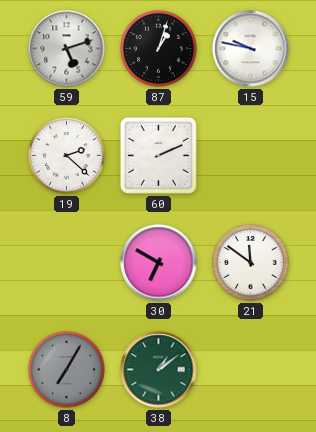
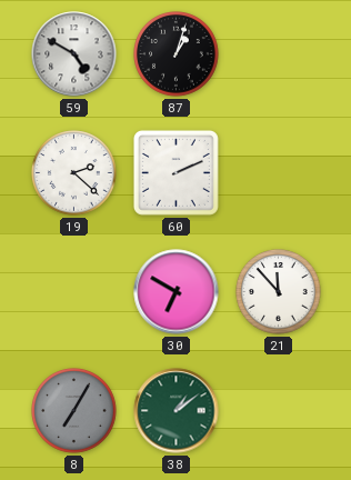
59: 5:12 -> 4:50 (74, 54)
15: 9:47 -> none (251, 49)
21: 11:51 -> 11:53 (279, 292)
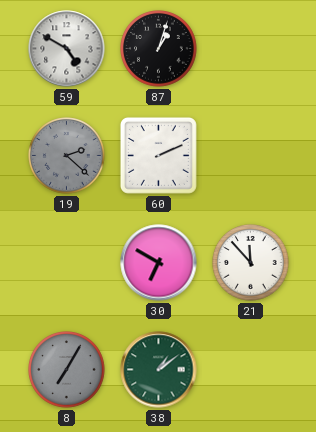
19 dial: white -> grey (67, 156)
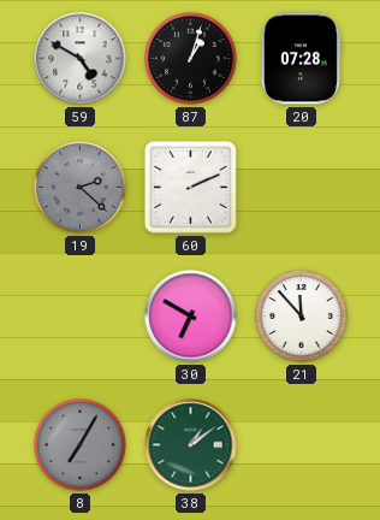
20: none -> 07:28 (301, 59)
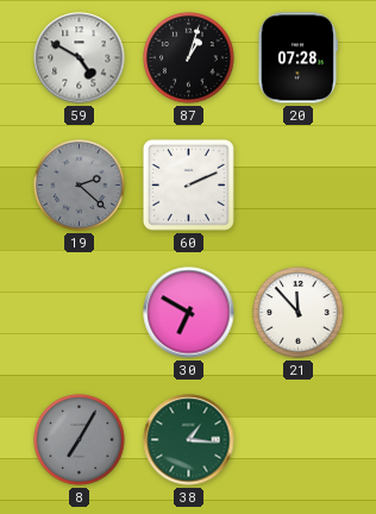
38: 1:09 -> 1:16 (189, 440)
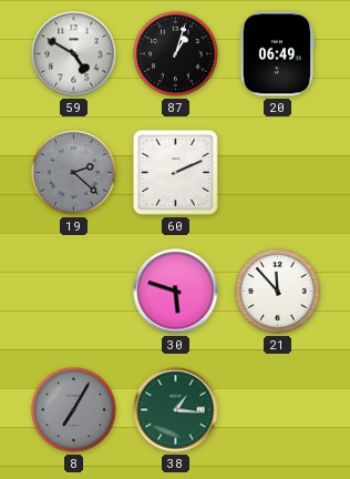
20: 07:28 -> 06:49 (277, 54)
30: 6:50 -> 5:48 (176, 292)
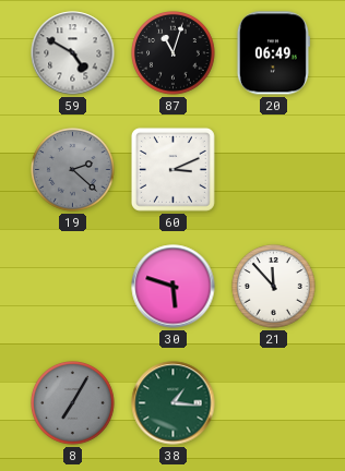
87: 1:03 -> 11:03 (174, 53)
60: 2:11 -> 3:11 (172, 169)
